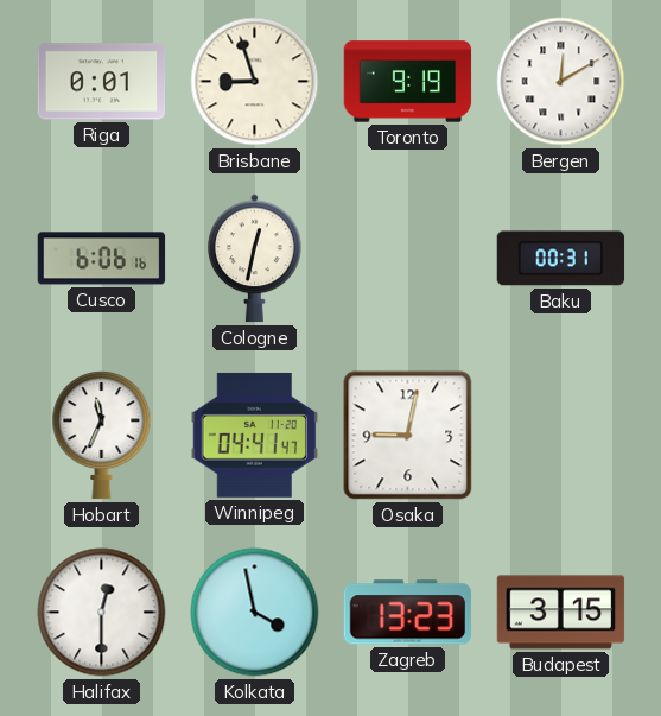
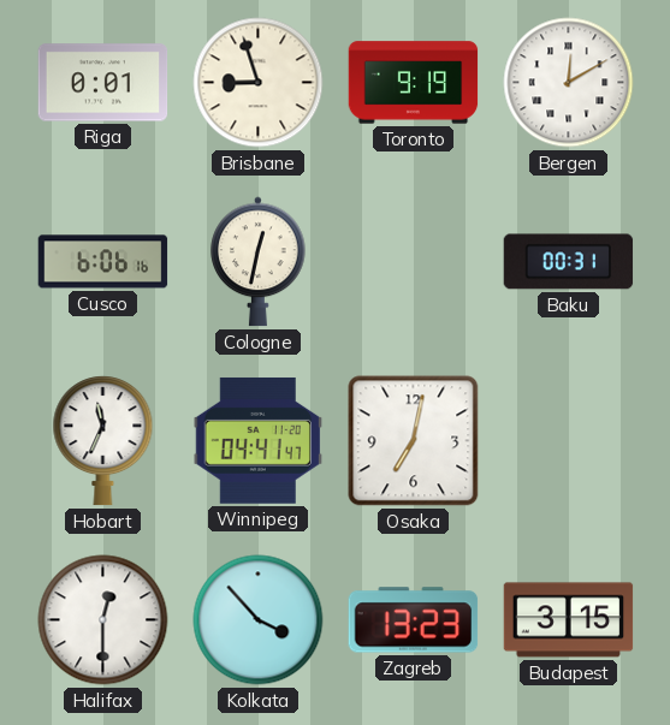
Osaka: 9:02 -> 7:02 (414, 441)
Kolkata: 3:58 -> 3:53 (259, 620)
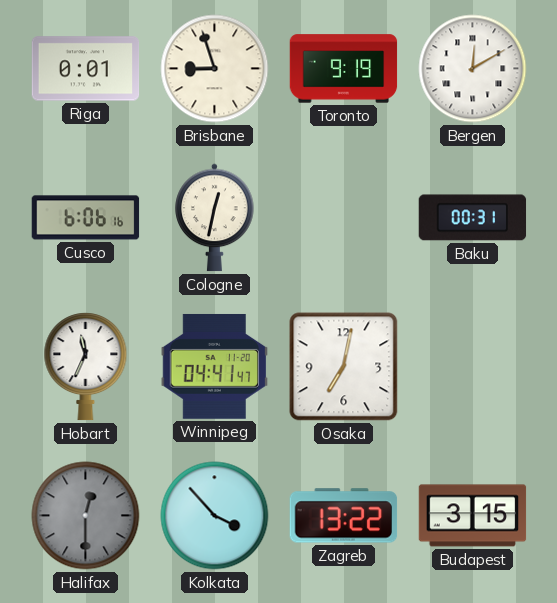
Halifax dial: white -> grey (86, 516)
Zagreb: 13:23 -> 13:22 (344, 516)
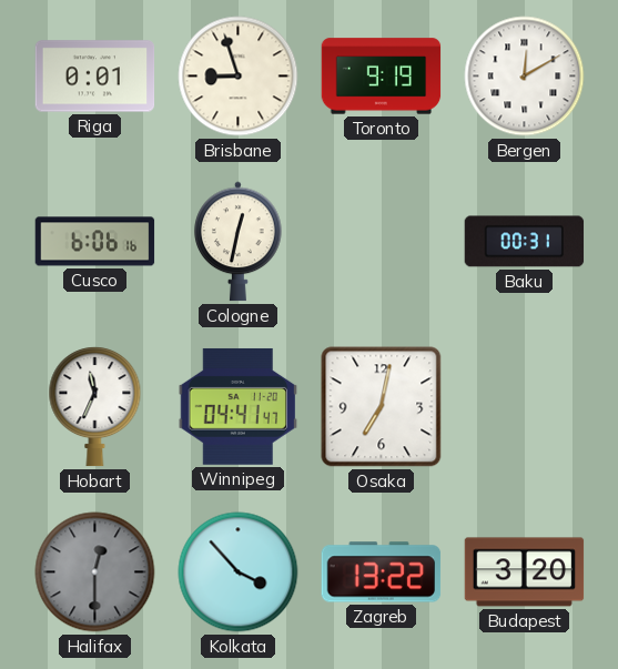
Budapest: 3:15 -> 3:20 (525, 572)
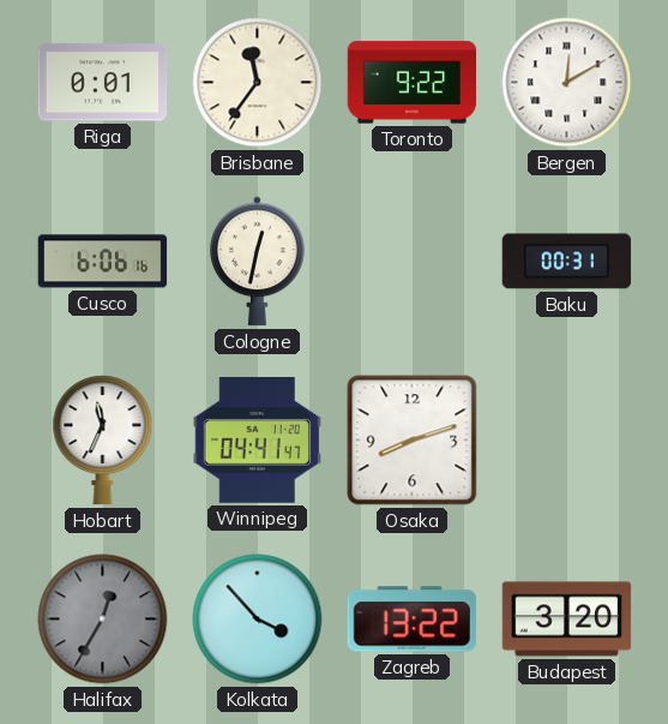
Brisbane: 8:57 -> 11:36 (258, 83)
Toronto: 9:19 -> 9:22 (413, 83)
Osaka: 7:02 -> 8:12 (413, 441)
Halifax: 12:30 -> 12:35 (103, 620)
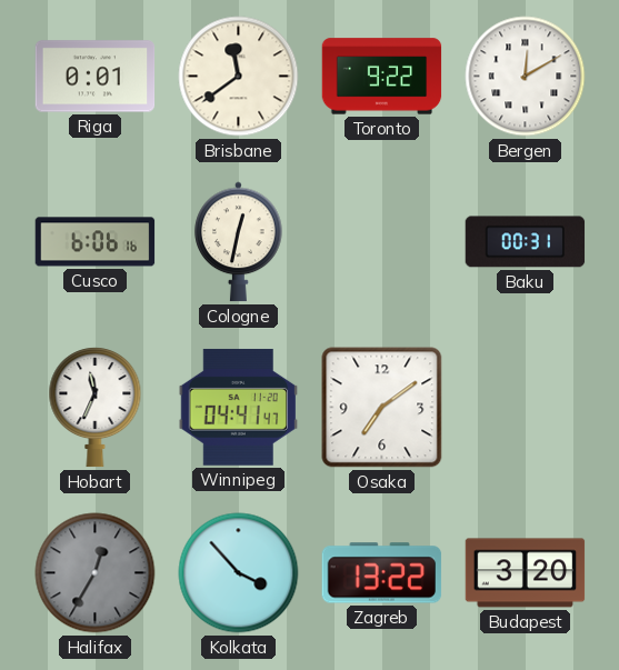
Brisbane: 11:36 -> 11:39 (239, 77)
Osaka: 8:12 -> 7:09 (382, 408)
